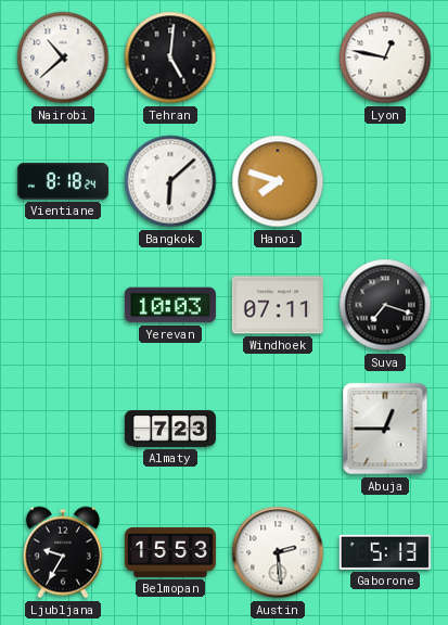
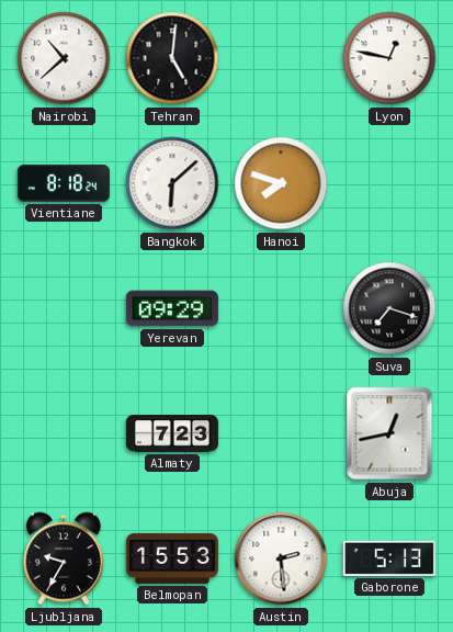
Yerevan: 10:03 -> 09:29 (172, 308)
Windhoek: 07:11 -> none (278, 305)
Abuja: 12:45 -> 12:43 (389, 433)
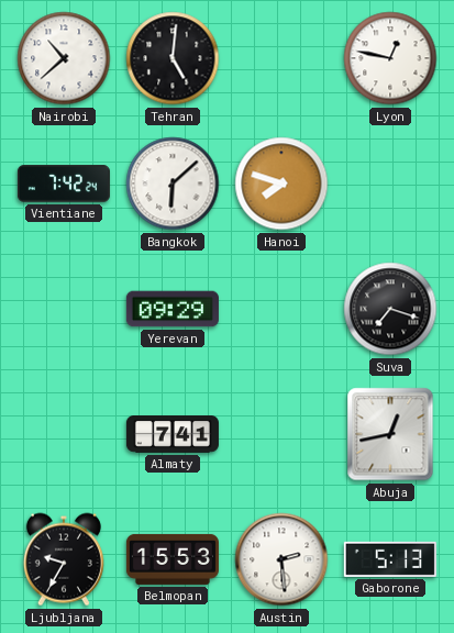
Vientiane: 8:18 -> 7:42 (64, 184)
Almaty: 7:23 -> 7:41 (173, 435)
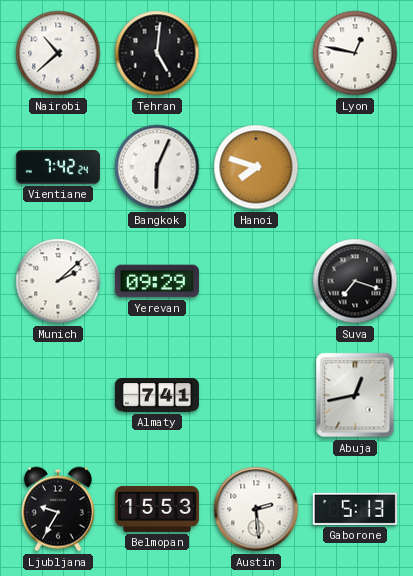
Bangkok: 6:08 -> 6:04 (157, 167)
Munich: none -> 2:08 (58, 281)
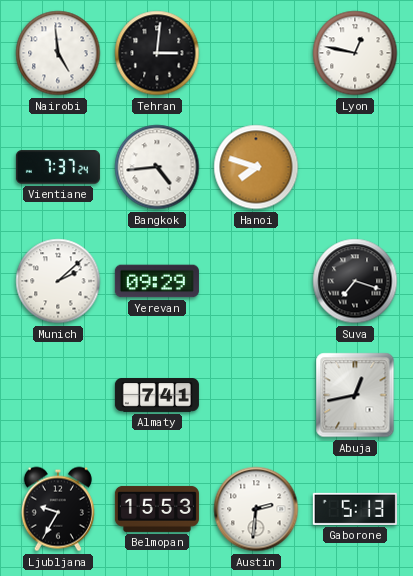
Nairobi: 10:38 -> 4:59 (58, 53)
Tehran: 5:01 -> 3:01 (157, 53)
Vientiane: 7:42 -> 7:37 (58, 167)
Bangkok: 6:04 -> 4:44 (157, 167)
Austin: 2:29 -> 2:31 (256, 509)
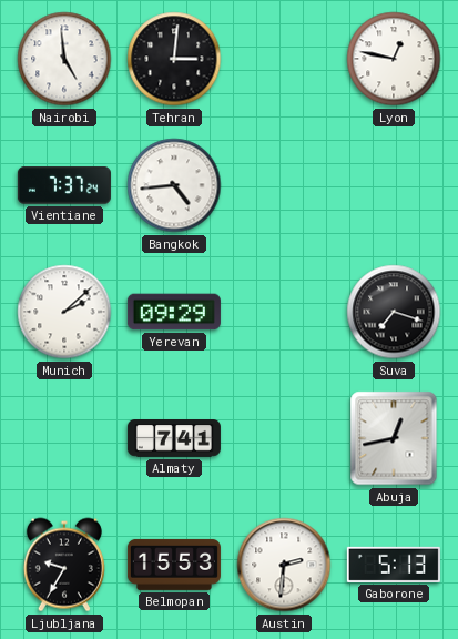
Hanoi: 7:48 -> none (256, 167)
